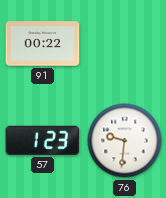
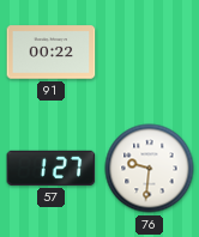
57: 1:23 -> 1:27 (52, 168)
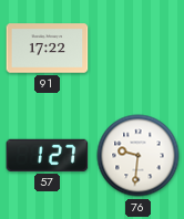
91: 00:22 -> 17:22 (48, 49)
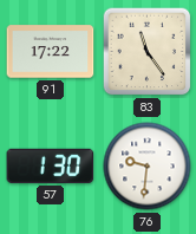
83: none -> 11:24 (148, 52)
57: 1:27 -> 1:30 (51, 165)
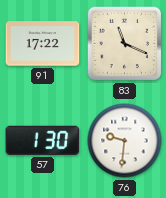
83: 11:24 -> 11:19 (125, 44)
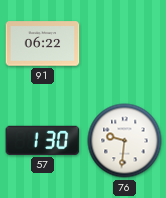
91: 17:22 -> 06:22 (43, 44)
83: 11:19 -> none (125, 44)
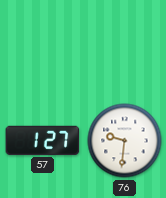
91: 06:22 -> none (43, 44)
57: 1:30 -> 1:27 (43, 140)
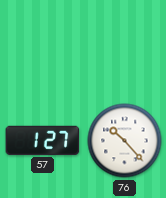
76: 9:31 -> 10:23 (125, 141)
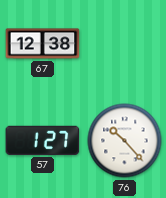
67: none -> 12:38 (43, 44)
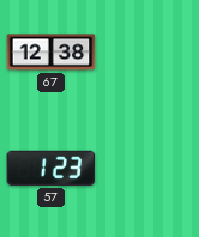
57: 1:27 -> 1:23 (52, 168)
76: 10:23 -> none (125, 141)
